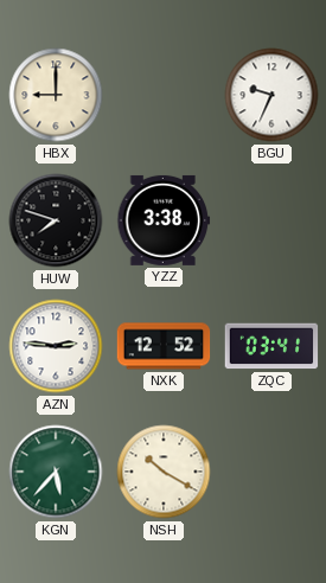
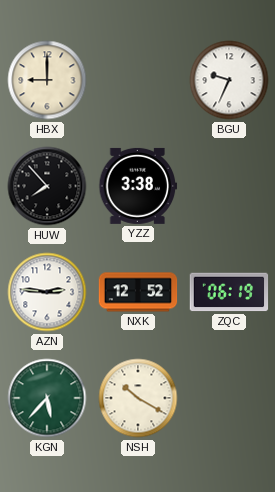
HUW: 7:48 -> 7:53 (47, 186)
ZQC: 03:41 -> 06:19 (229, 292)
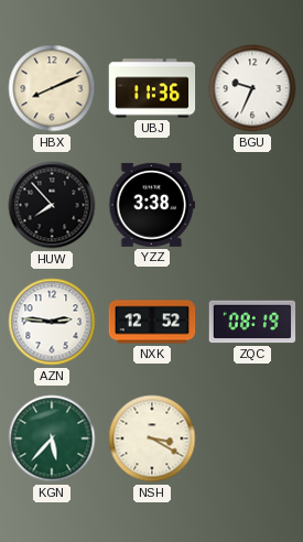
HBX: 9:00 -> 8:11 (52, 88)
UBJ: none -> 11:36 (152, 88)
ZQC: 06:19 -> 08:19 (252, 322)
NSH: 10:20 -> 3:20 (152, 438)
